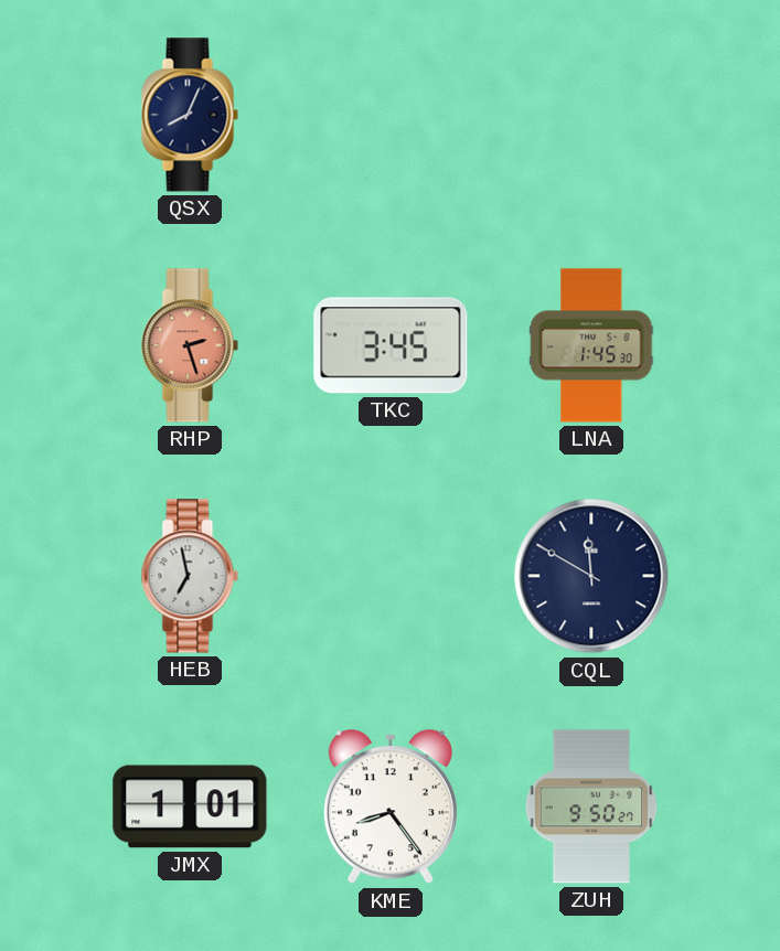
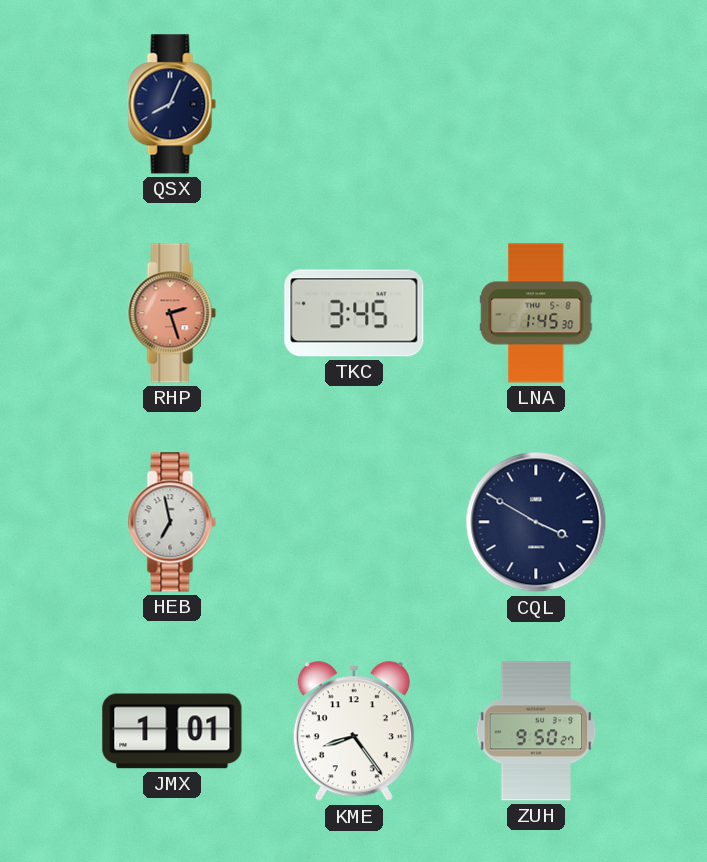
CQL: 11:50 -> 3:50 (536, 522)
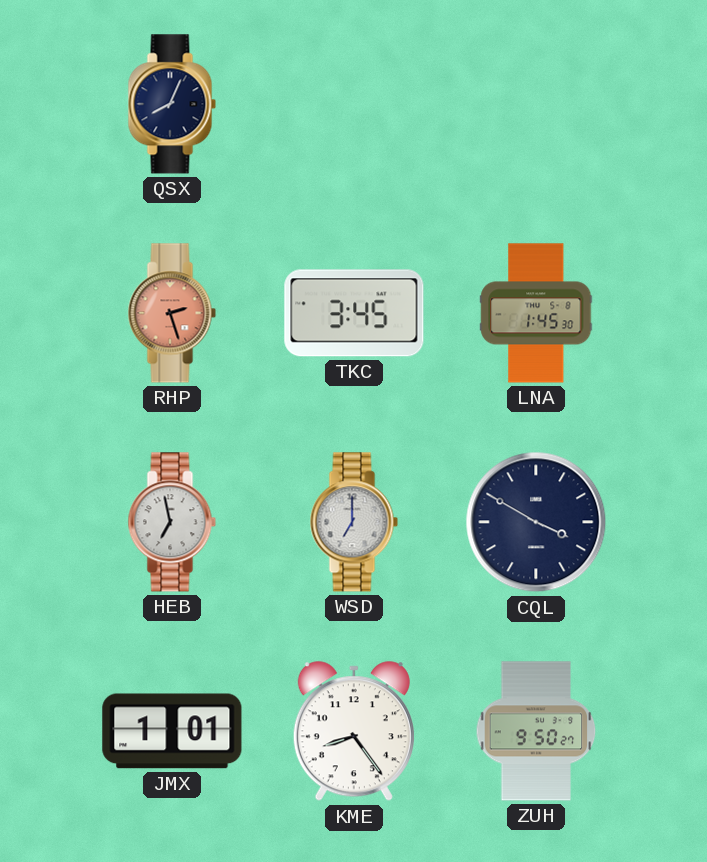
WSD: none -> 7:00 (354, 522)
